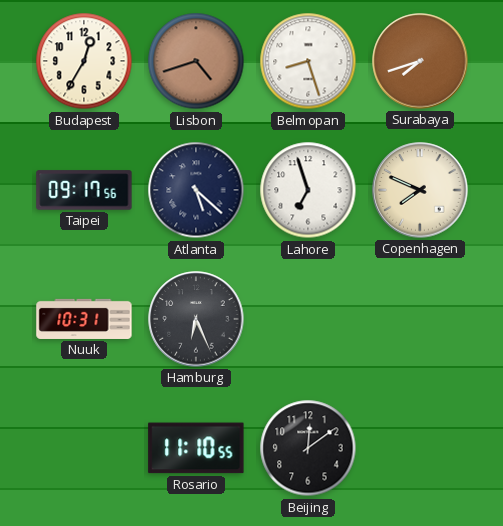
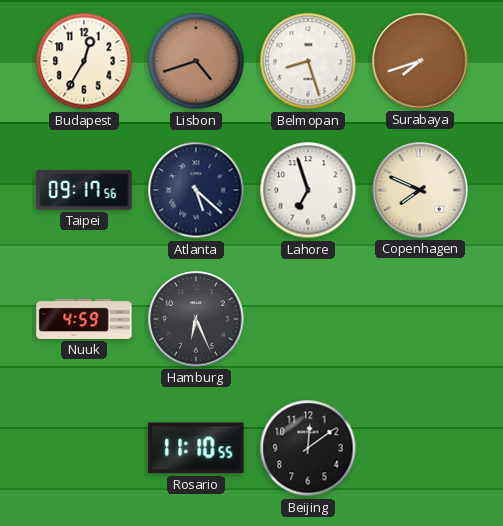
Nuuk: 10:31 -> 4:59 (84, 319)
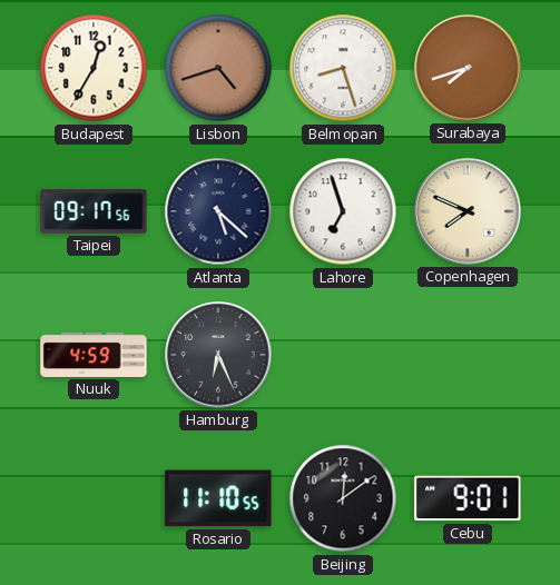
Cebu: none -> 9:01 (468, 498)
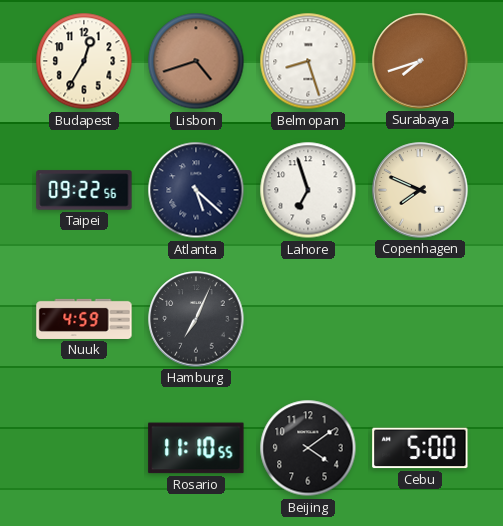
Taipei: 09:17 -> 09:22 (84, 190)
Hamburg: 6:26 -> 7:04 (196, 319)
Beijing: 12:09 -> 4:09 (308, 448)
Cebu: 9:01 -> 5:00 (420, 448)
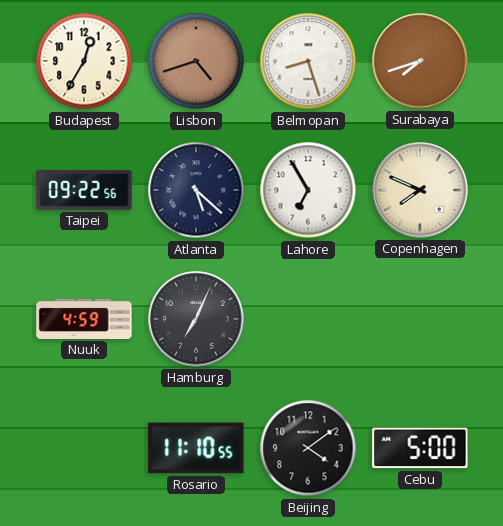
Lahore: 6:57 -> 6:55 (308, 190)
